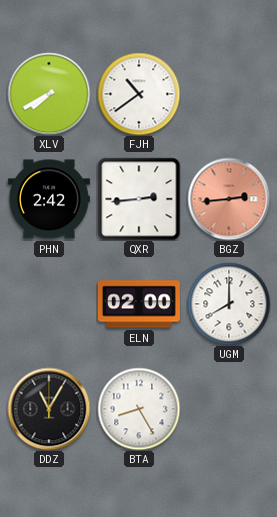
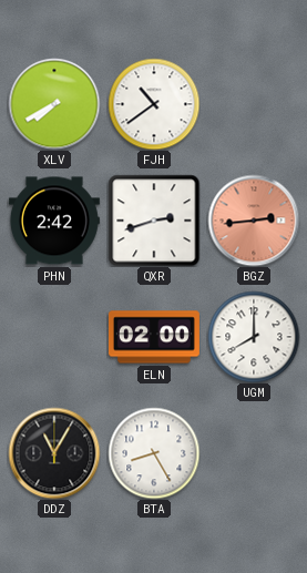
QXR: 2:44 -> 2:42 (154, 221)
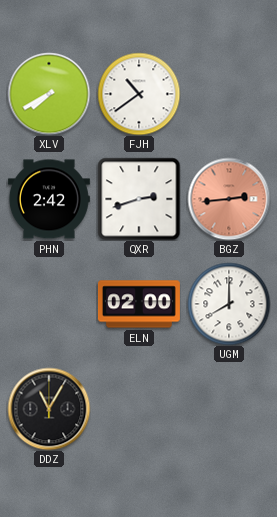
BTA: 8:25 -> none (154, 453)
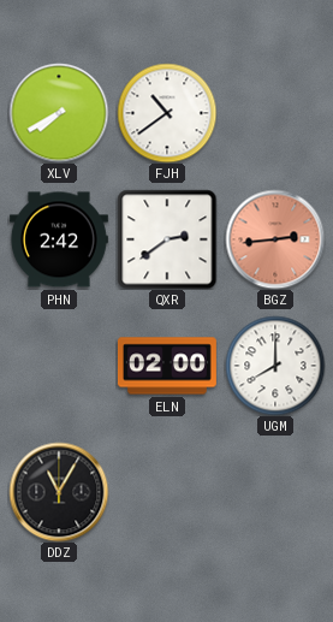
QXR: 2:42 -> 2:39 (167, 239)
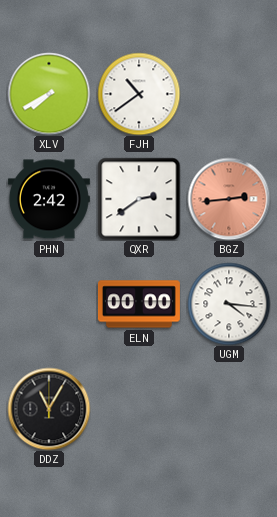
ELN: 02:00 -> 00:00 (139, 304)
UGM: 8:00 -> 4:16 (229, 304)
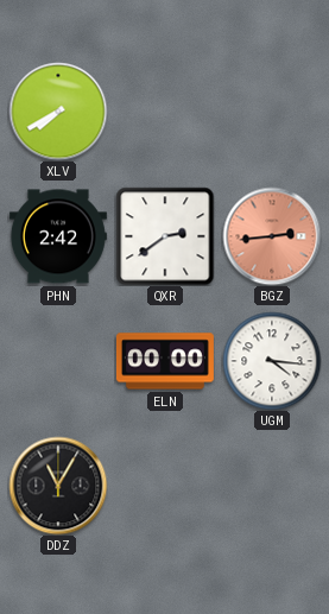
FJH: 10:39 -> none (139, 94)
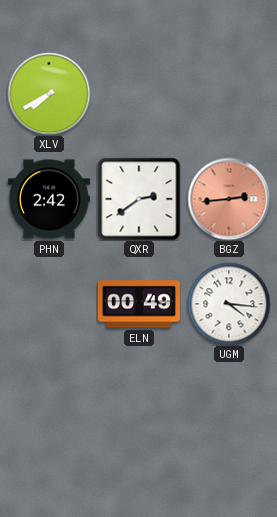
ELN: 00:00 -> 00:49 (139, 304)
DDZ: 11:05 -> none (58, 486)
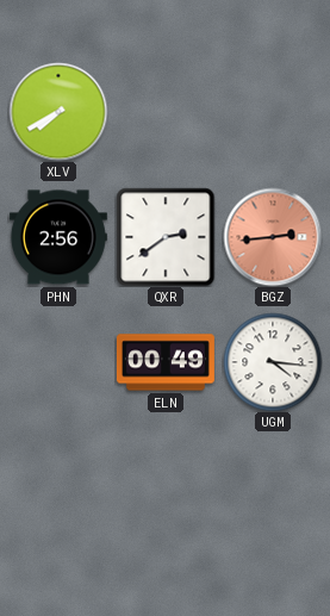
PHN: 2:42 -> 2:56 (58, 237)
